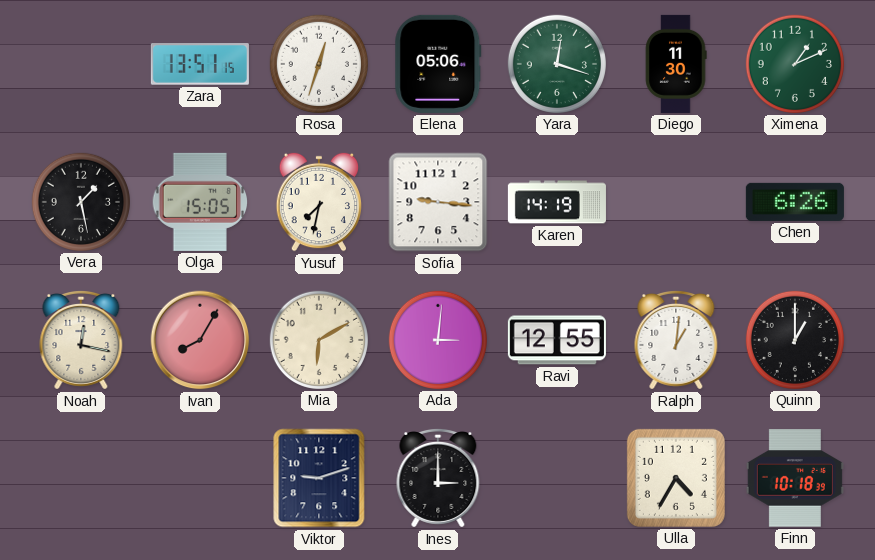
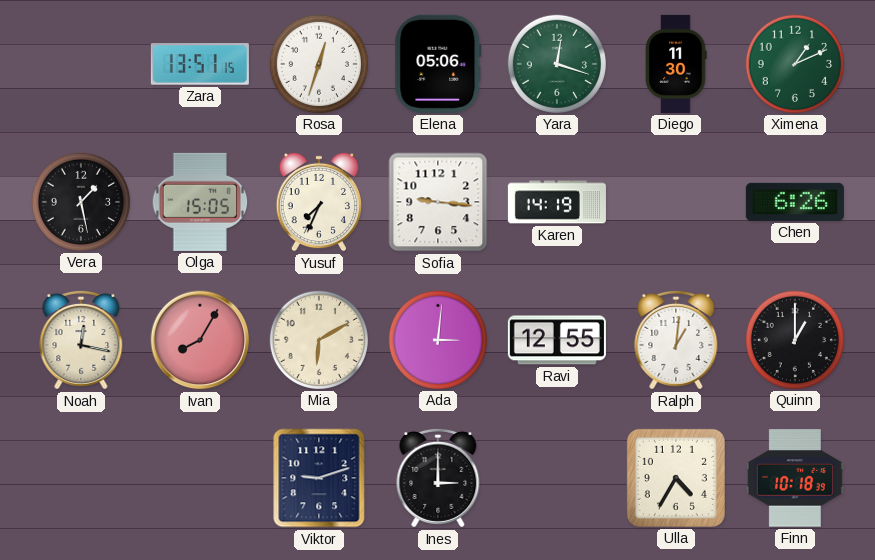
Yusuf: 7:32 -> 7:34 (318, 202)
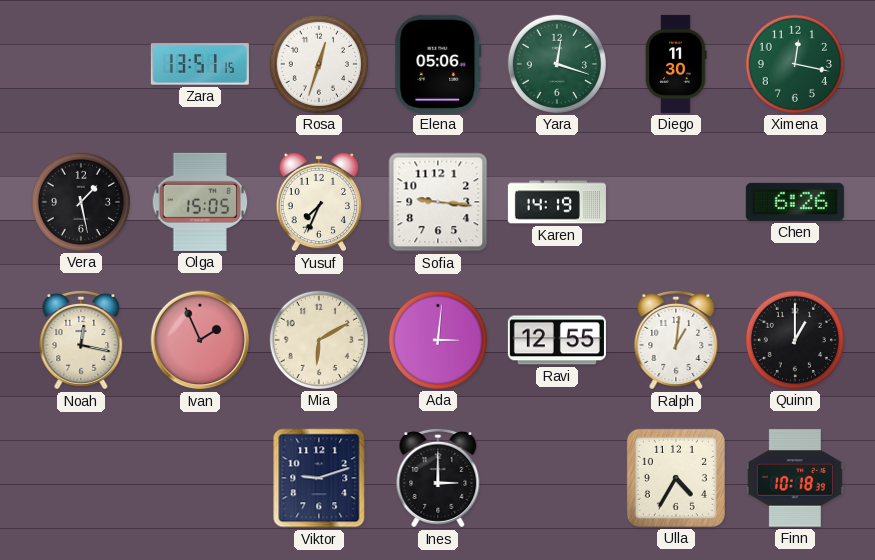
Ximena: 1:11 -> 12:17 (795, 64)
Ivan: 8:05 -> 1:56 (200, 340)
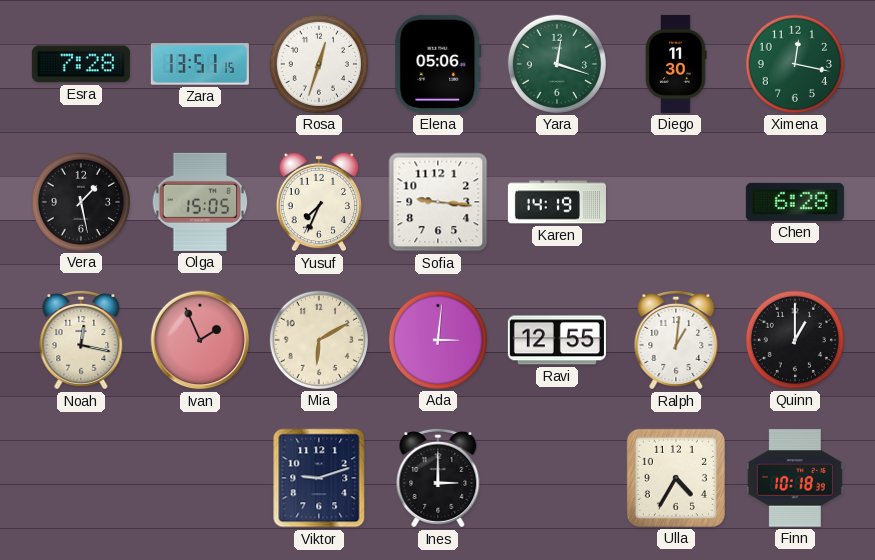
Esra: none -> 7:28 (81, 64)
Chen: 6:26 -> 6:28 (795, 202)
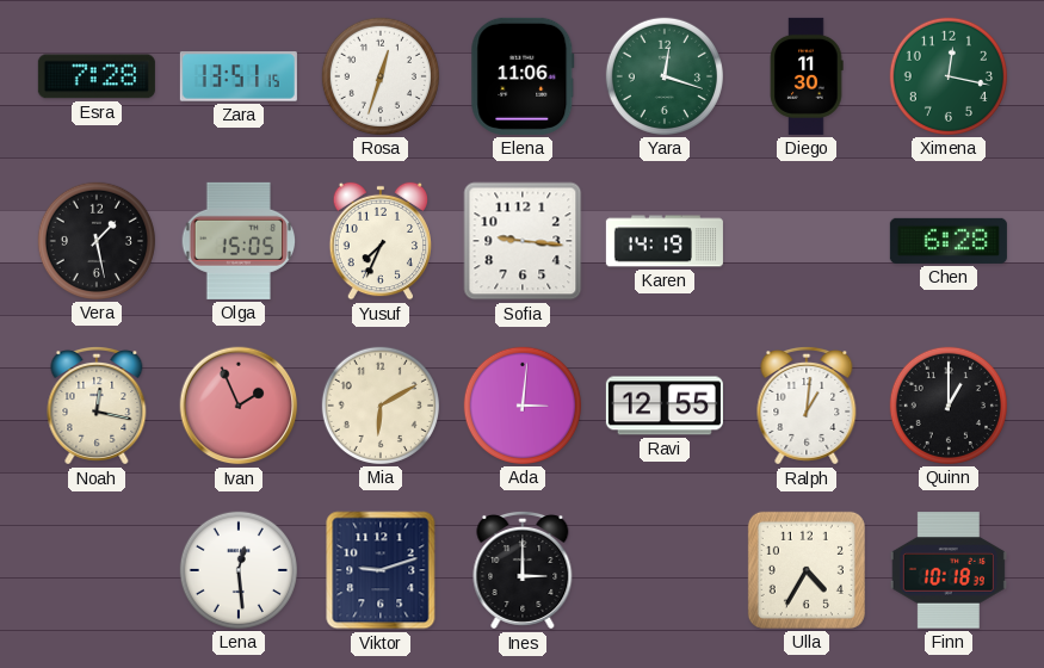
Elena: 05:06 -> 11:06 (523, 76)
Lena: none -> 12:29 (239, 570)
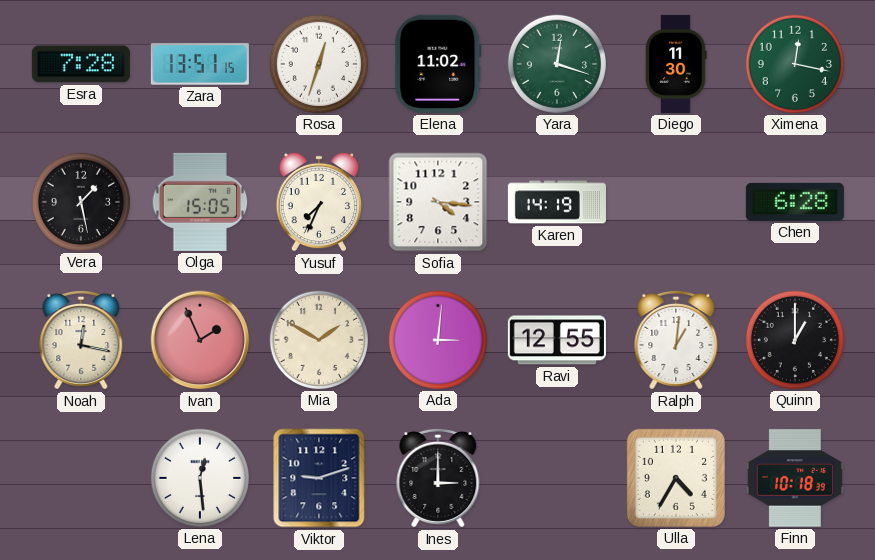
Elena: 11:06 -> 11:02 (438, 64)
Sofia: 9:16 -> 4:16 (438, 202)
Mia: 6:10 -> 1:50 (319, 340)
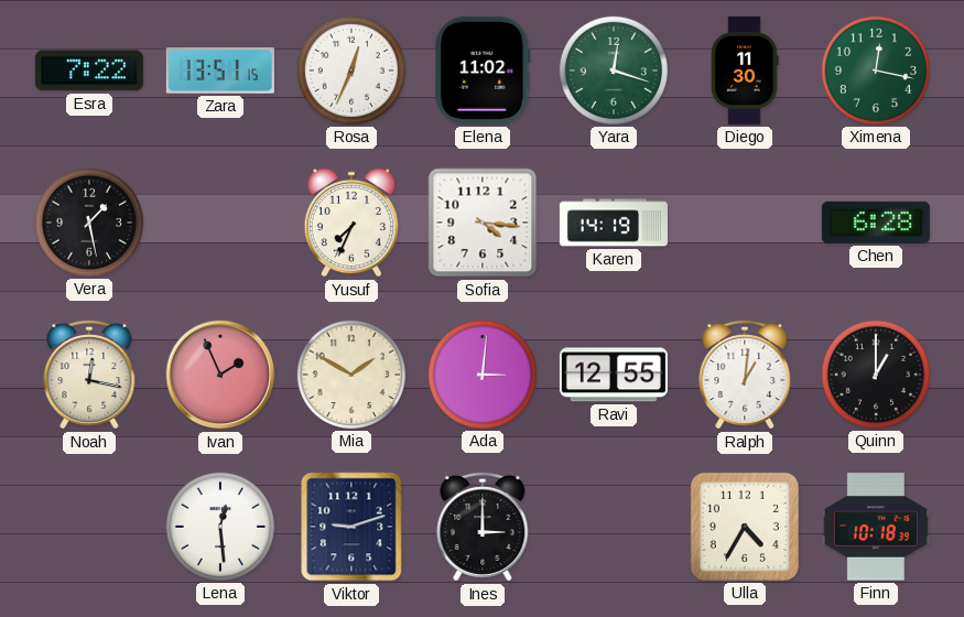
Esra: 7:28 -> 7:22 (89, 71)
Rosa: 12:33 -> 12:34 (351, 71)
Olga: 15:05 -> none (200, 202)
